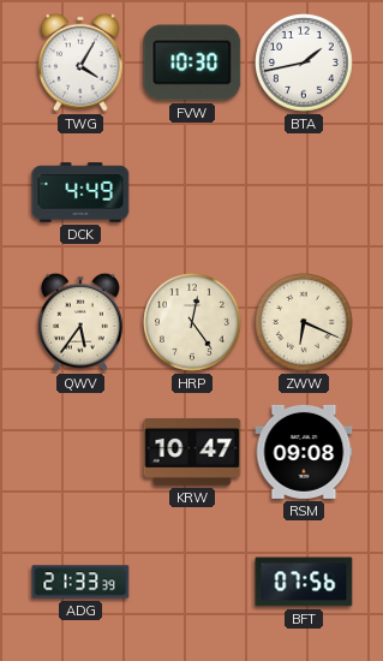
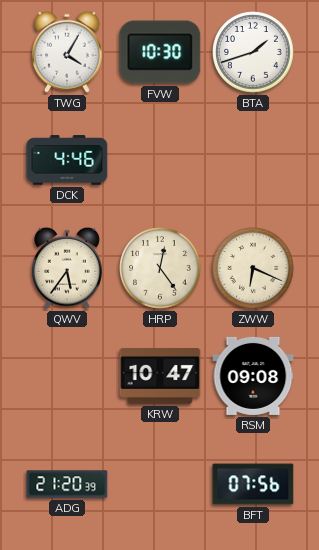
BTA: 1:43 -> 1:42 (253, 52)
DCK: 4:49 -> 4:46 (67, 160)
ADG: 21:33 -> 21:20 (67, 484)
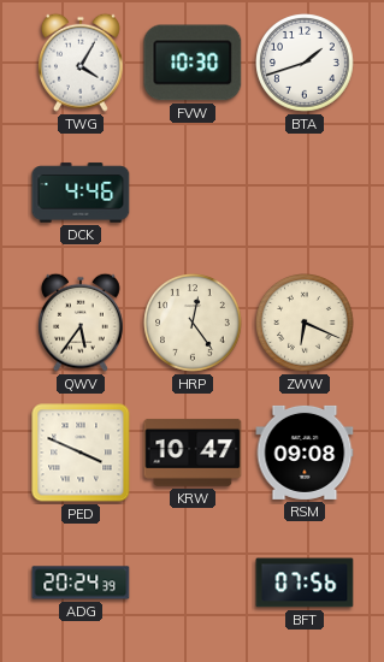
PED: none -> 3:49 (81, 453)
ADG: 21:20 -> 20:24 (81, 583)
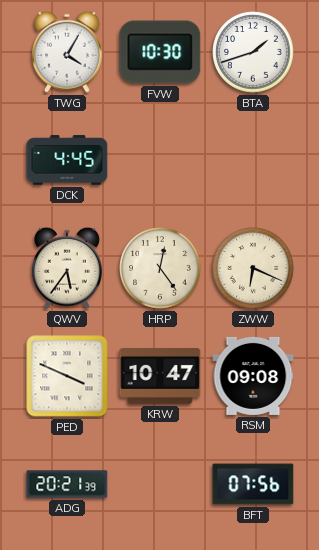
DCK: 4:46 -> 4:45 (67, 160)
ADG: 20:24 -> 20:21 (67, 484)
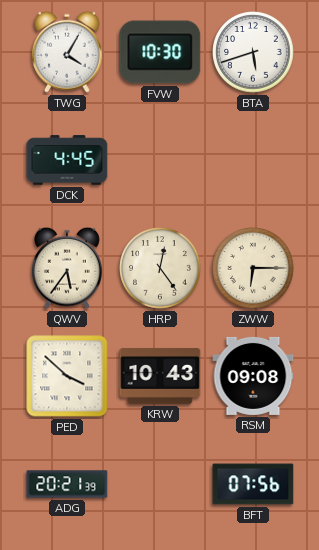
BTA: 1:42 -> 5:42 (253, 52)
ZWW: 6:19 -> 6:15 (253, 268)
PED: 3:49 -> 3:52 (67, 376)
KRW: 10:47 -> 10:43 (160, 376)
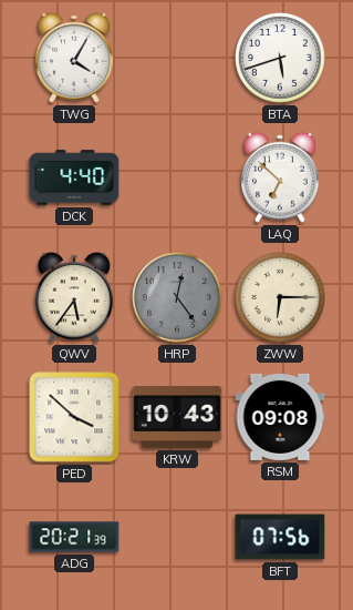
FVW: 10:30 -> none (160, 52)
DCK: 4:45 -> 4:40 (74, 177)
LAQ: none -> 6:52 (280, 177)
HRP dial: cream -> grey (177, 297)
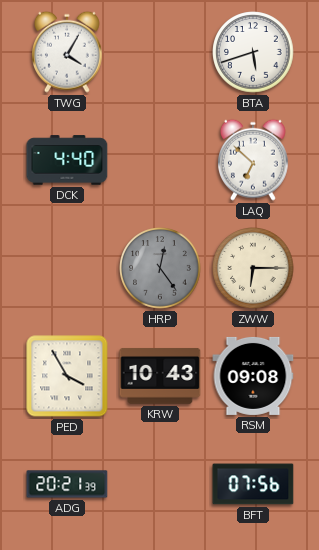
QWV: 5:36 -> none (74, 297)
PED: 3:52 -> 3:55 (67, 376)
